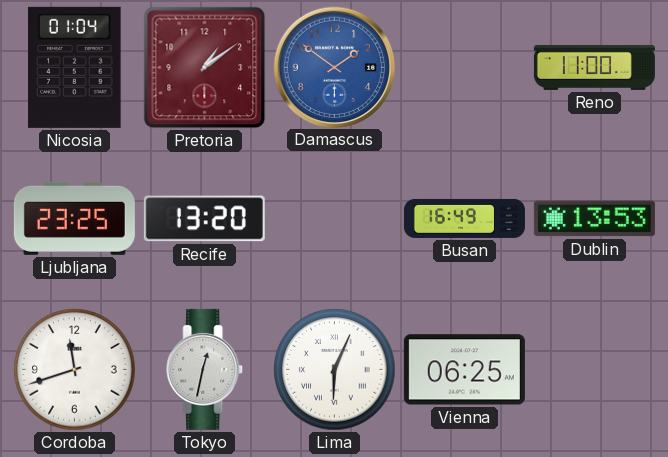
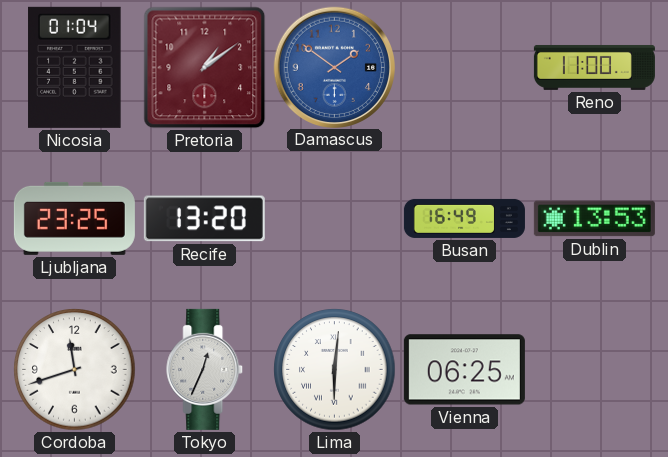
Tokyo: 12:32 -> 12:34 (205, 369)
Lima: 6:04 -> 6:01 (335, 370)
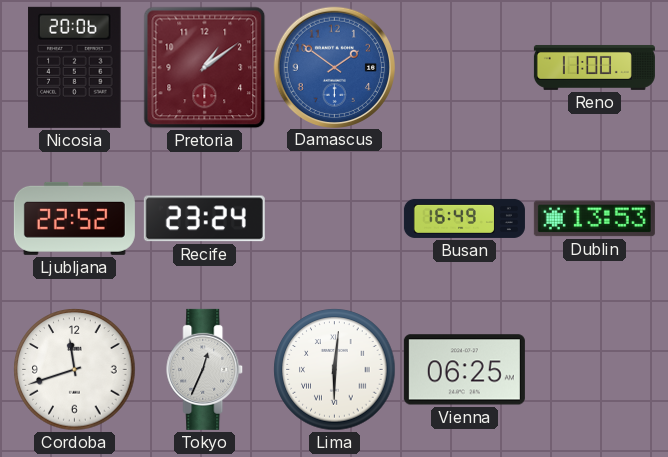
Nicosia: 01:04 -> 20:06 (75, 67)
Ljubljana: 23:25 -> 22:52 (74, 218)
Recife: 13:20 -> 23:24 (204, 219)
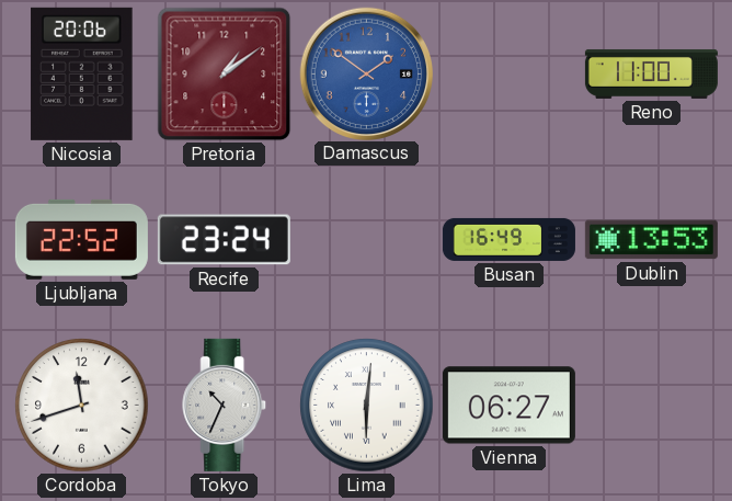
Tokyo: 12:34 -> 10:34 (225, 405)
Vienna: 06:25 -> 06:27 (508, 406)
